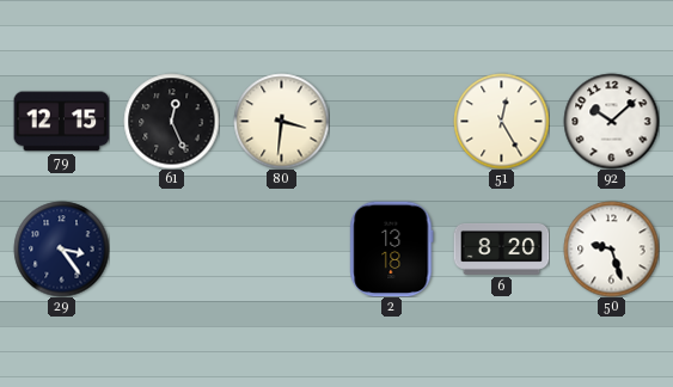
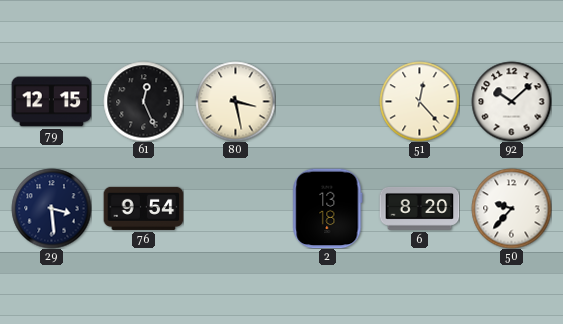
80: 3:31 -> 3:28 (235, 101)
51: 12:25 -> 12:23 (419, 101)
29: 3:24 -> 3:29 (51, 208)
76: none -> 9:54 (143, 208)
50: 9:27 -> 9:37 (511, 208)
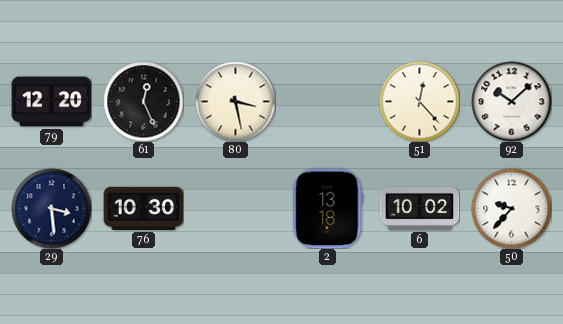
79: 12:15 -> 12:20 (51, 102)
76: 9:54 -> 10:30 (143, 208)
6: 8:20 -> 10:02 (419, 209)
